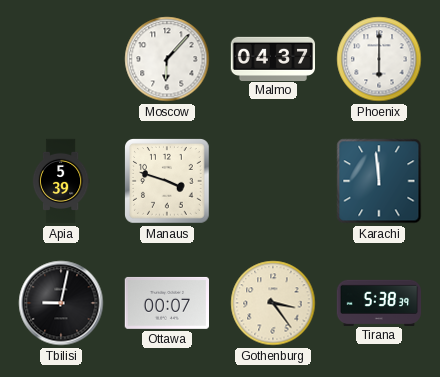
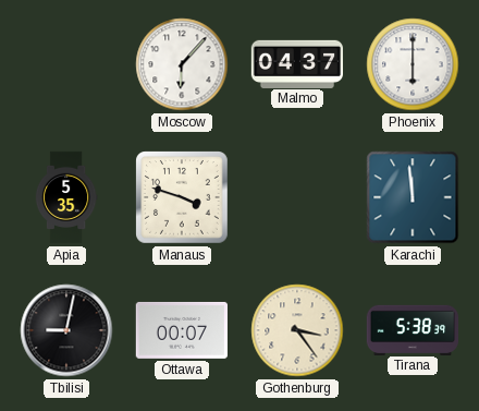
Apia: 5:39 -> 5:35 (66, 197)
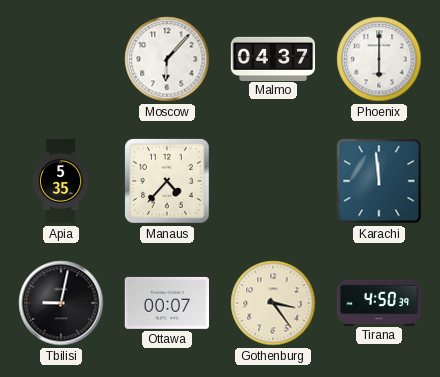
Manaus: 3:48 -> 4:37 (167, 181)
Tirana: 5:38 -> 4:50 (379, 302)
